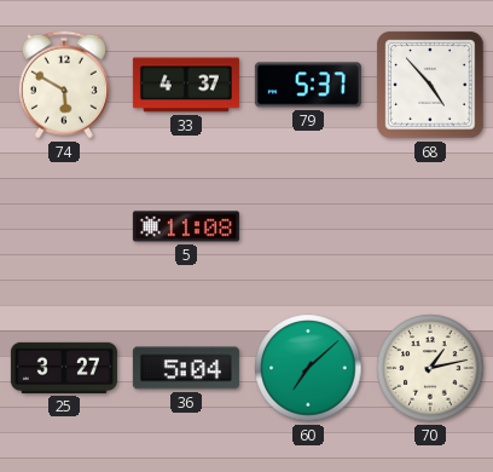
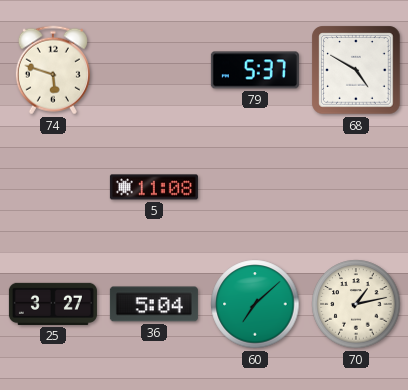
74: 5:50 -> 5:48 (53, 70)
33: 4:37 -> none (186, 85)
68: 4:53 -> 4:50 (356, 70)
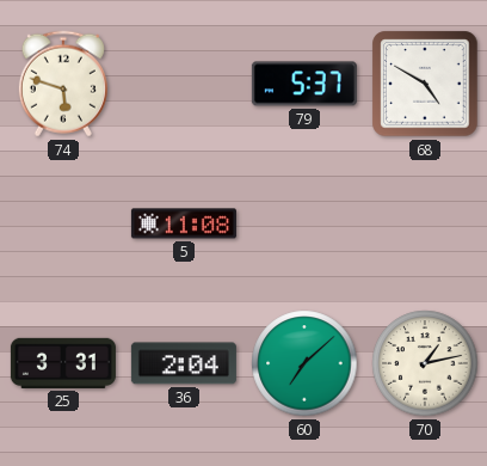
25: 3:27 -> 3:31 (63, 363)
36: 5:04 -> 2:04 (184, 363)
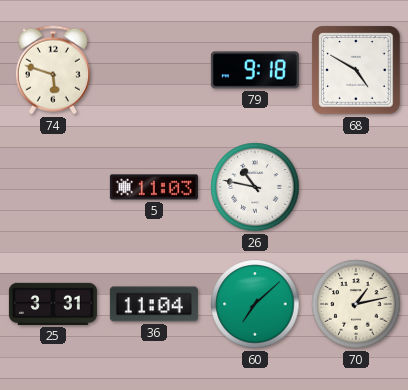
79: 5:37 -> 9:18 (255, 70)
5: 11:08 -> 11:03 (154, 187)
26: none -> 10:47 (255, 187)
36: 2:04 -> 11:04 (154, 304)
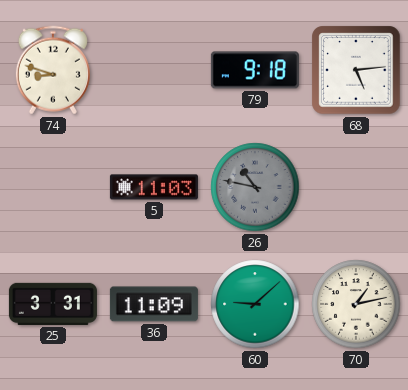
74: 5:48 -> 8:48 (53, 70)
68: 4:50 -> 5:14 (356, 70)
26 dial: white -> grey (255, 187)
36: 11:04 -> 11:09 (154, 304)
60: 7:08 -> 9:08 (255, 304)
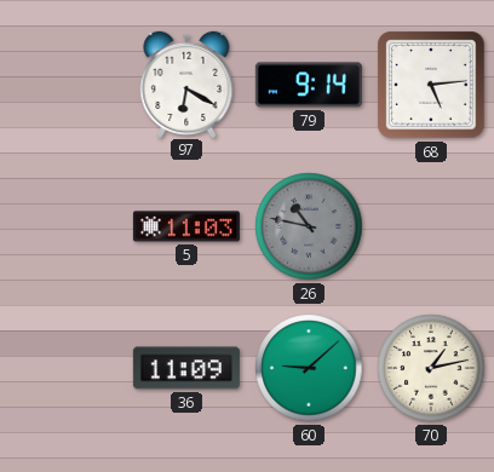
74: 8:48 -> none (53, 70)
97: none -> 6:20 (186, 84)
79: 9:18 -> 9:14 (309, 85)
25: 3:31 -> none (53, 304)
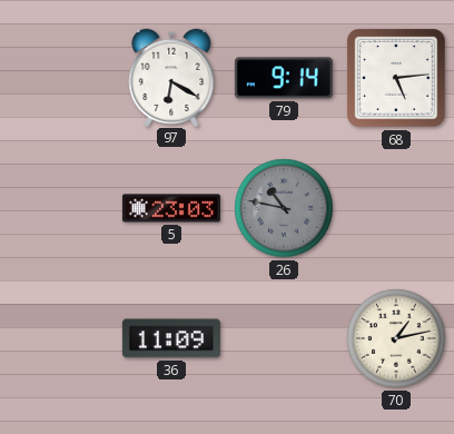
5: 11:03 -> 23:03 (171, 208)
60: 9:08 -> none (309, 368)
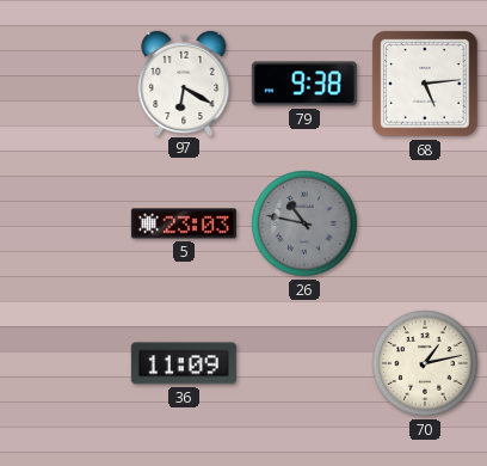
79: 9:14 -> 9:38 (304, 84)
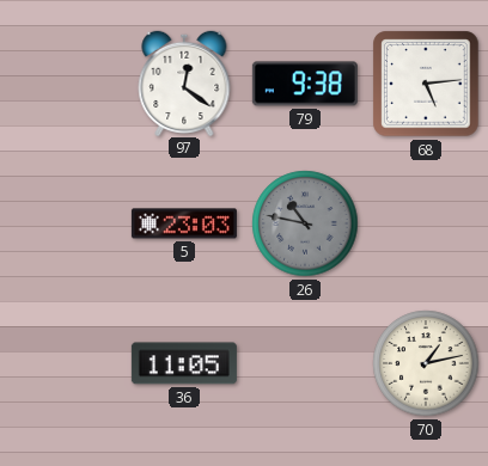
97: 6:20 -> 12:21 (184, 82)
36: 11:09 -> 11:05 (184, 363)
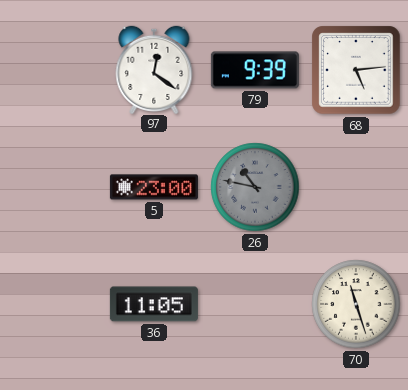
79: 9:38 -> 9:39 (255, 70)
5: 23:03 -> 23:00 (154, 187)
70: 1:13 -> 11:27 (356, 304)
